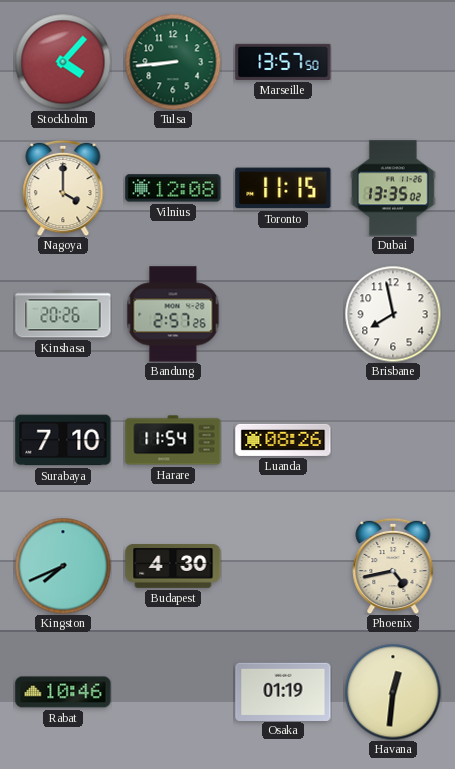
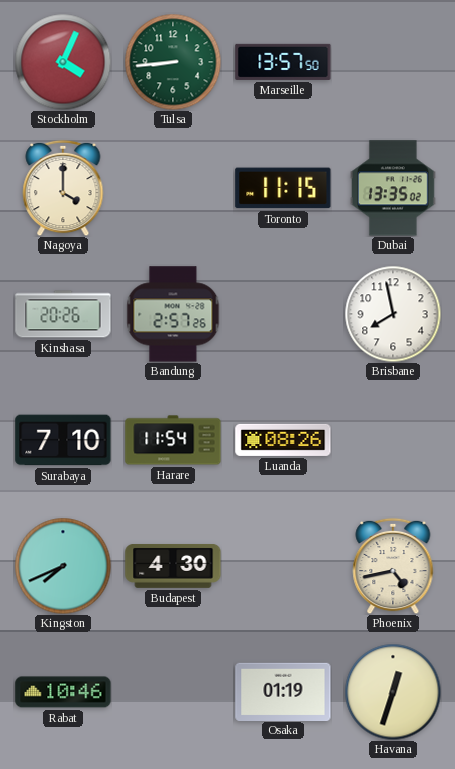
Stockholm: 4:07 -> 4:04 (63, 62)
Vilnius: 12:08 -> none (173, 188)
Havana: 12:31 -> 12:33 (393, 692)
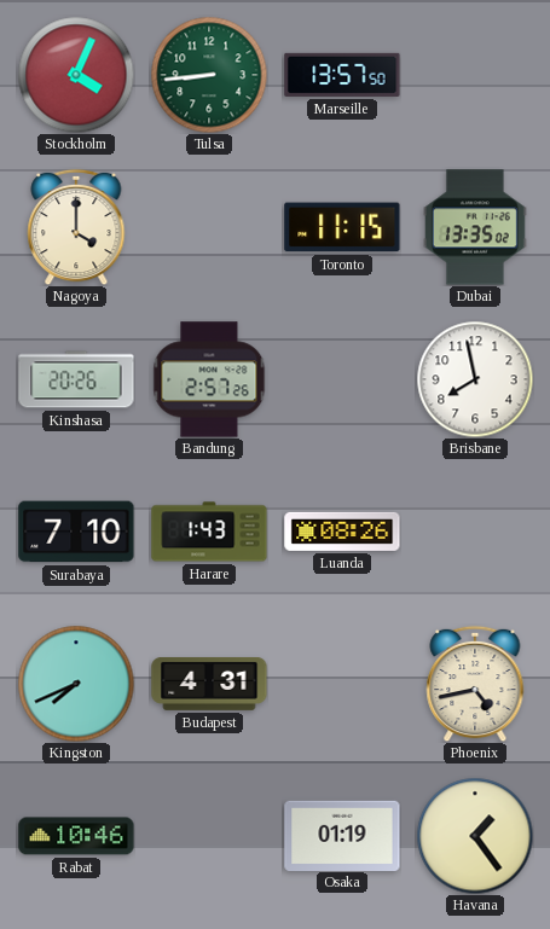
Harare: 11:54 -> 1:43 (209, 532)
Budapest: 4:30 -> 4:31 (209, 685)
Havana: 12:33 -> 1:24 (475, 836)
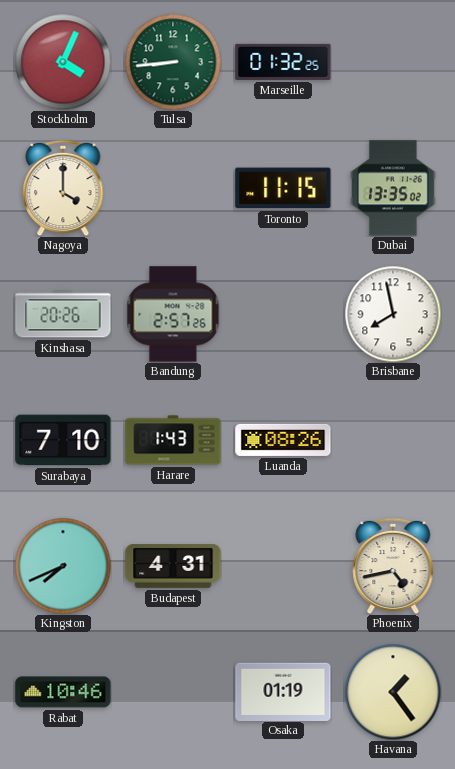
Marseille: 13:57 -> 01:32 (283, 62)
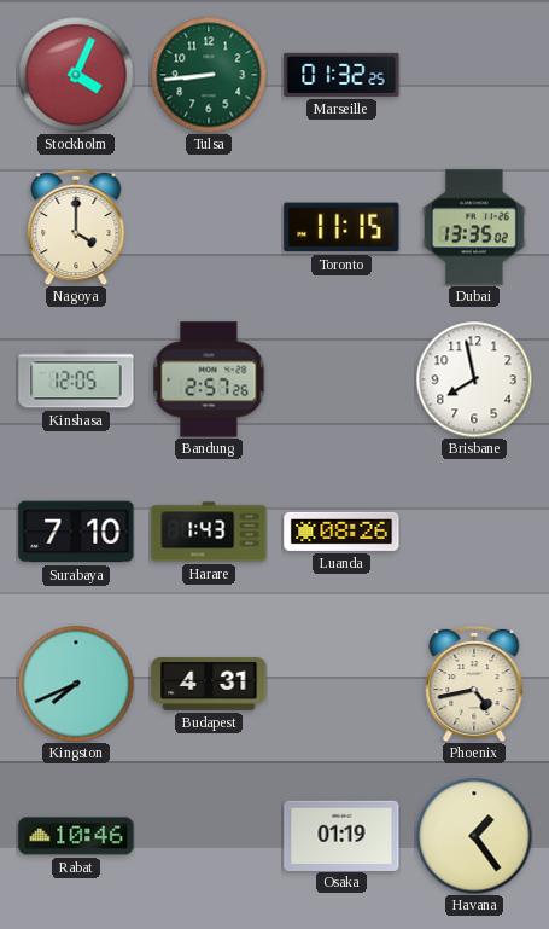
Kinshasa: 20:26 -> 12:05 (76, 379)
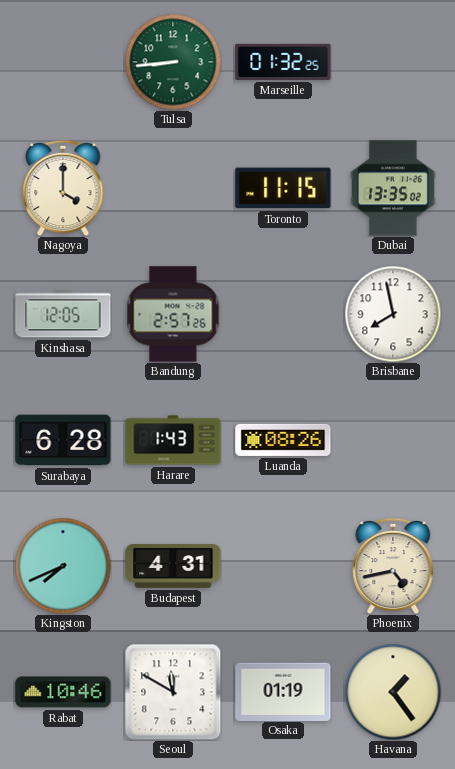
Stockholm: 4:04 -> none (76, 75)
Surabaya: 7:10 -> 6:28 (63, 440)
Seoul: none -> 11:50 (173, 692)
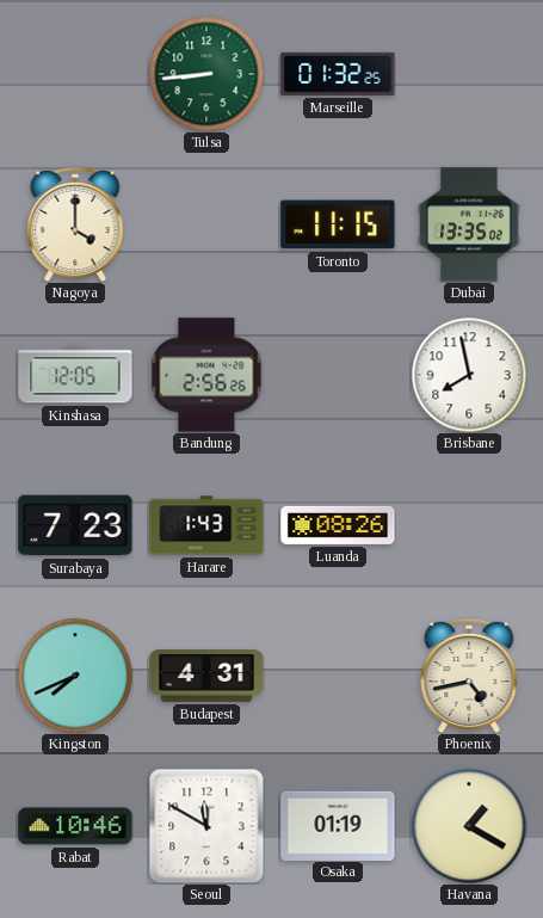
Bandung: 2:57 -> 2:56 (206, 375)
Surabaya: 6:28 -> 7:23 (75, 525)
Havana: 1:24 -> 1:20 (469, 826)
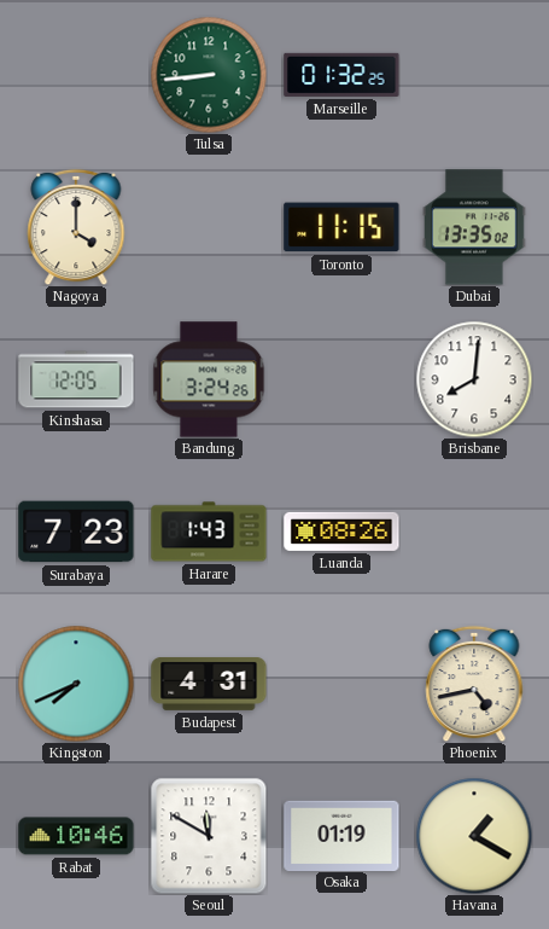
Bandung: 2:56 -> 3:24 (209, 379)
Brisbane: 7:58 -> 8:01 (474, 379)
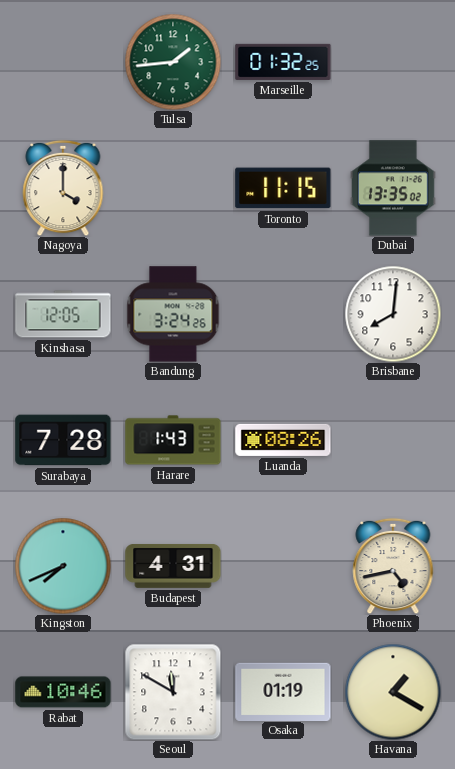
Tulsa: 8:44 -> 1:44 (173, 62)
Surabaya: 7:23 -> 7:28 (63, 440)
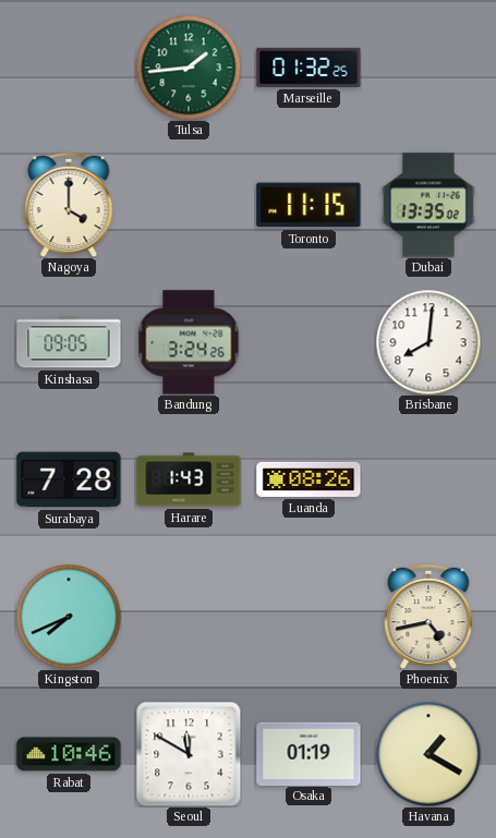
Kinshasa: 12:05 -> 09:05 (69, 342)
Budapest: 4:31 -> none (173, 567)
